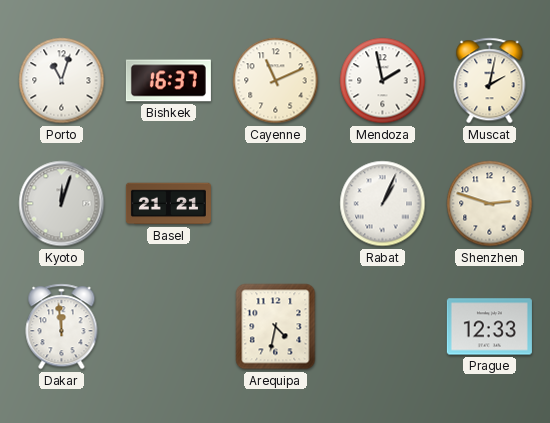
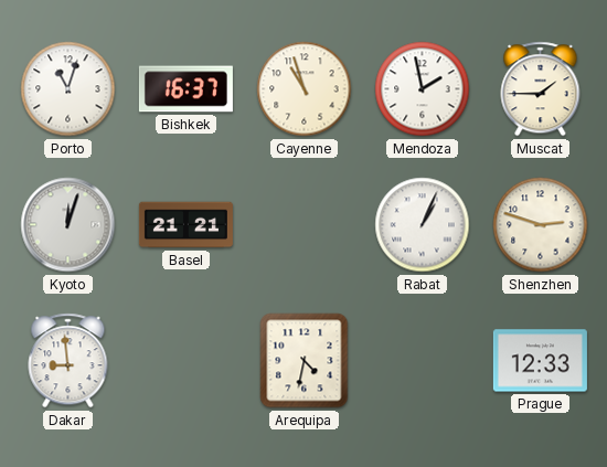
Cayenne: 11:11 -> 10:57 (305, 89)
Muscat: 2:02 -> 1:45 (541, 89)
Dakar: 11:59 -> 8:59 (68, 361)
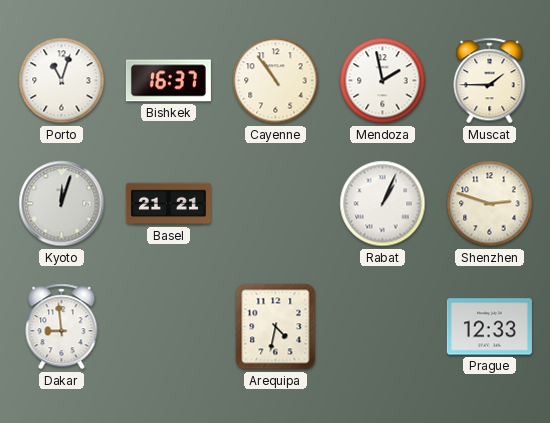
Cayenne: 10:57 -> 10:54 (276, 81)
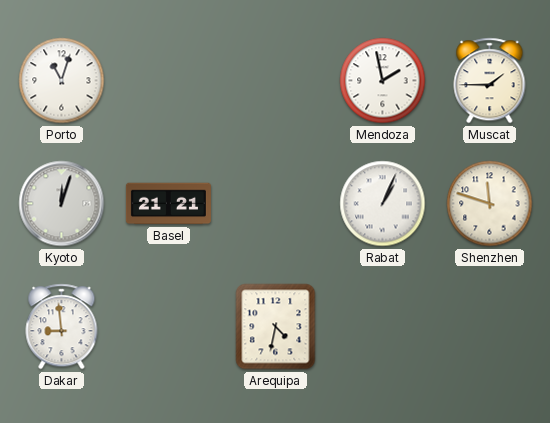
Bishkek: 16:37 -> none (168, 81)
Cayenne: 10:54 -> none (276, 81)
Shenzhen: 2:48 -> 11:48 (490, 204)
Prague: 12:33 -> none (489, 327)
